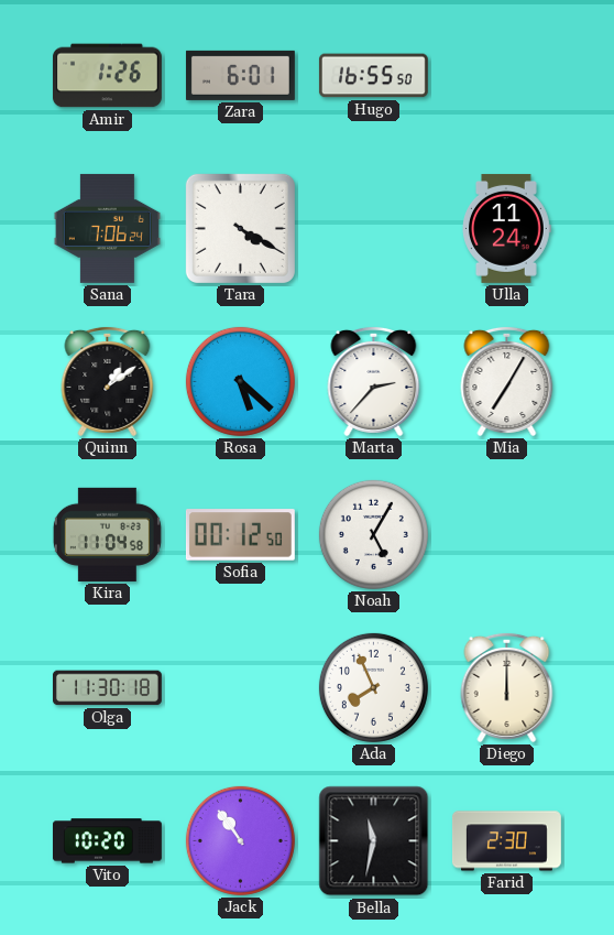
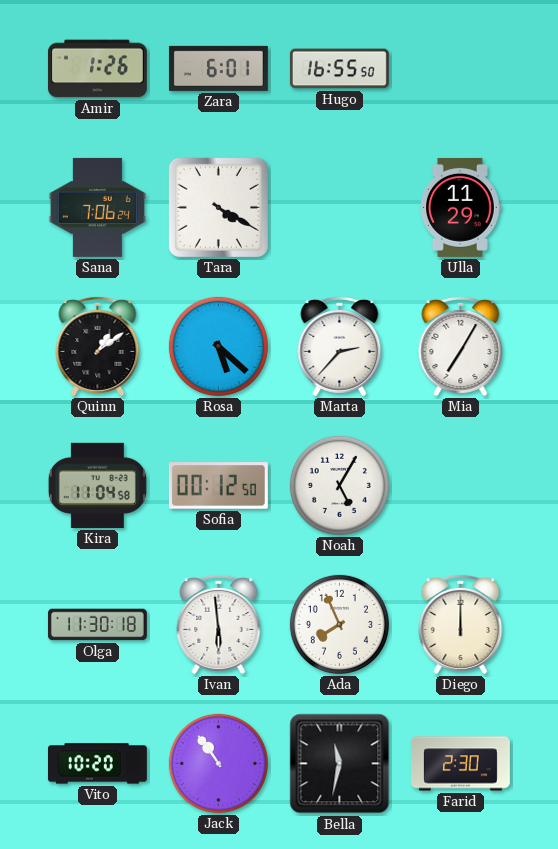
Ulla: 11:24 -> 11:29 (461, 207)
Ivan: none -> 5:59 (219, 624)
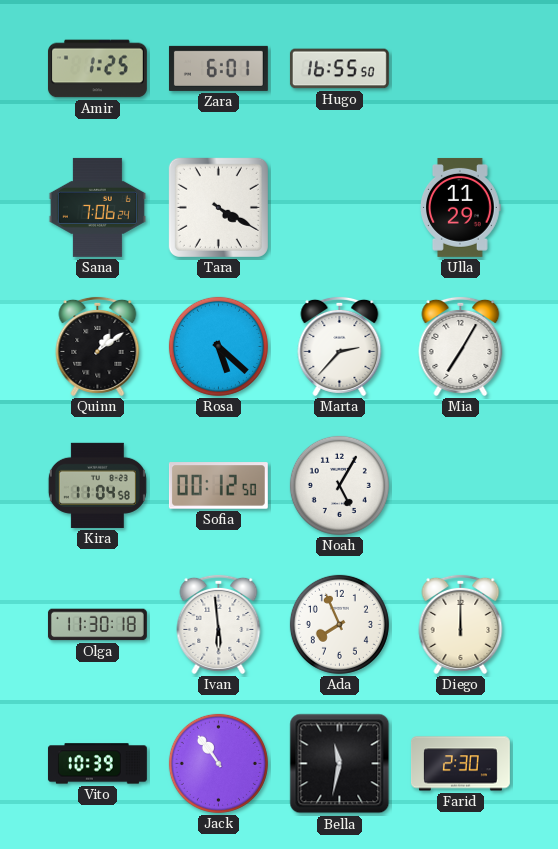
Amir: 1:26 -> 1:25 (97, 69)
Vito: 10:20 -> 10:39 (97, 764)
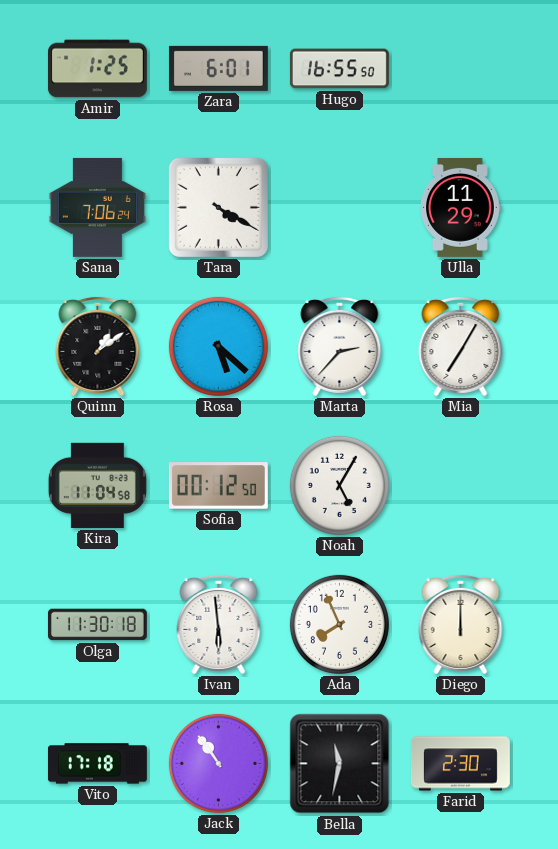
Vito: 10:39 -> 17:18 (97, 764)
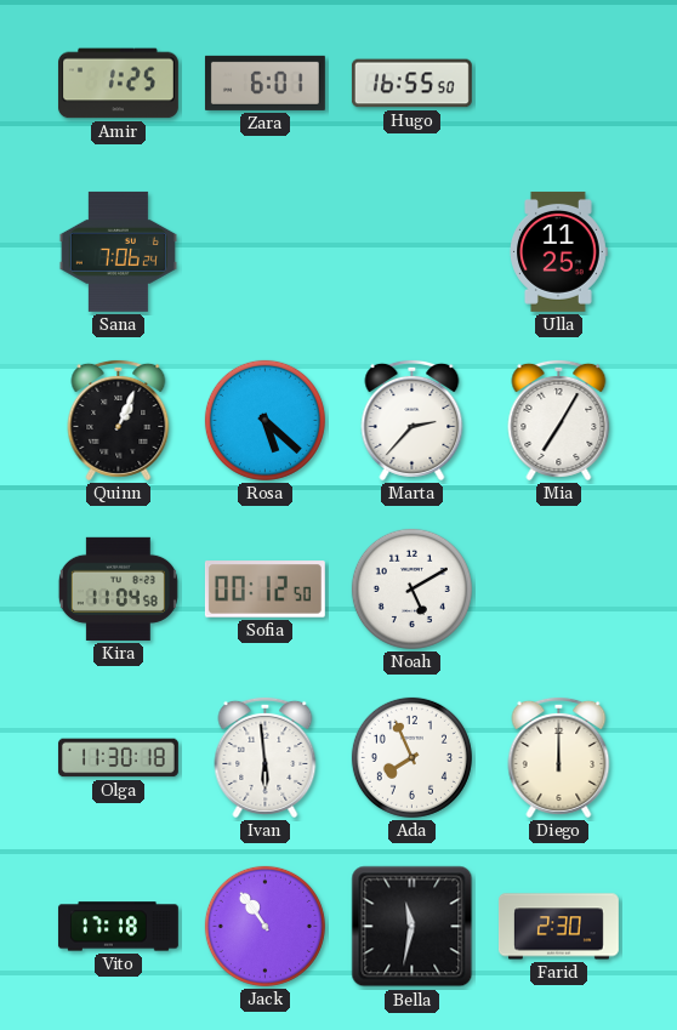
Tara: 4:20 -> none (218, 207)
Ulla: 11:29 -> 11:25 (559, 251)
Quinn: 1:09 -> 1:04 (119, 420)
Noah: 5:05 -> 5:10 (411, 588)
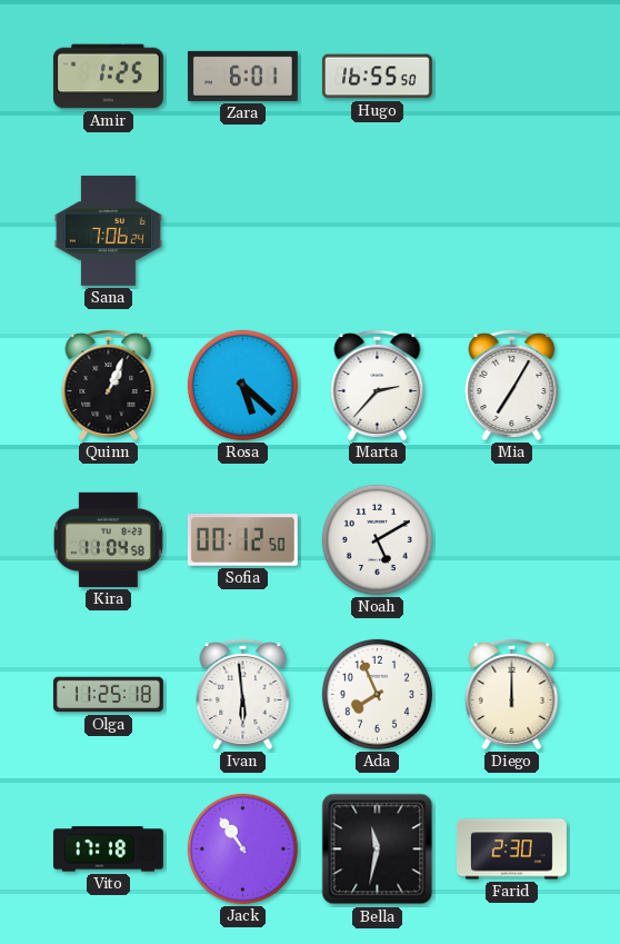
Ulla: 11:25 -> none (559, 251)
Olga: 11:30 -> 11:25 (108, 695)
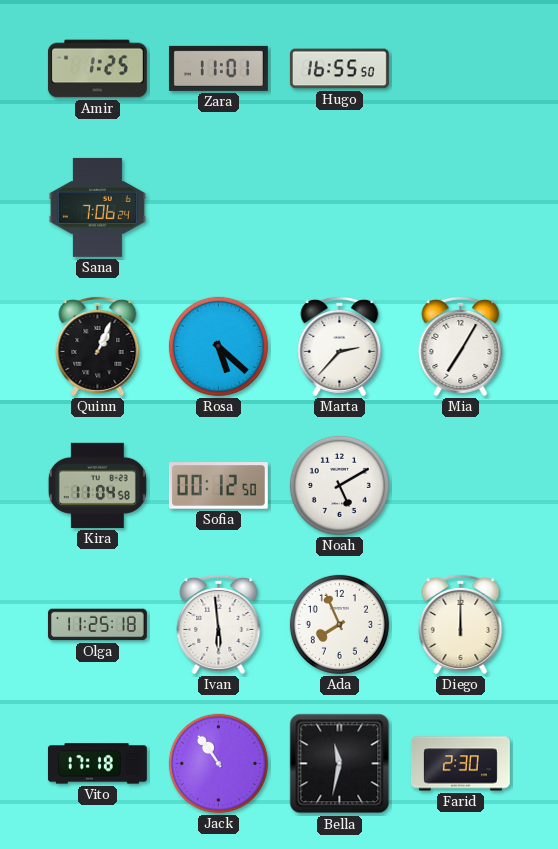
Zara: 6:01 -> 11:01 (218, 68)
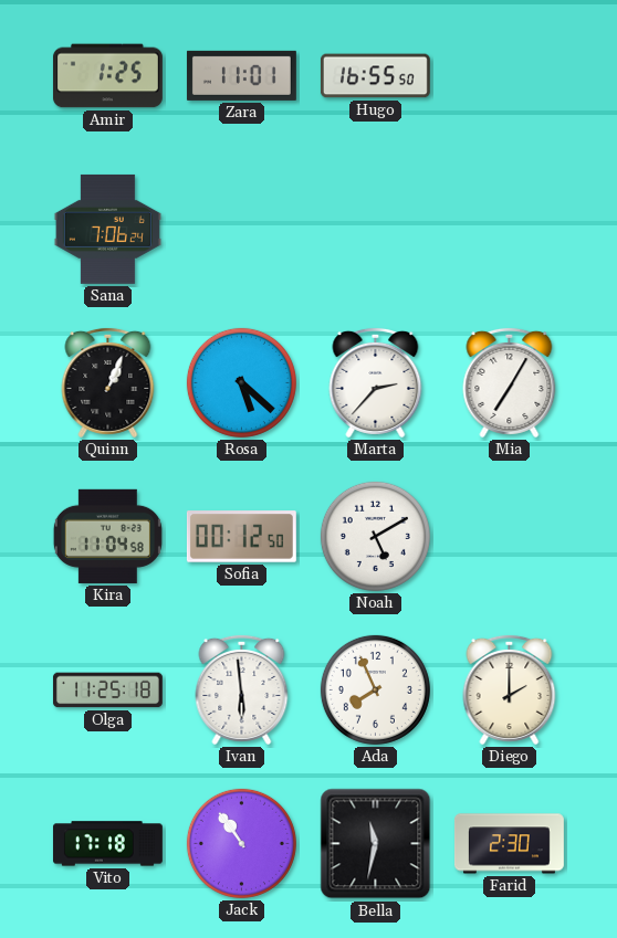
Diego: 12:00 -> 2:00 (510, 689)
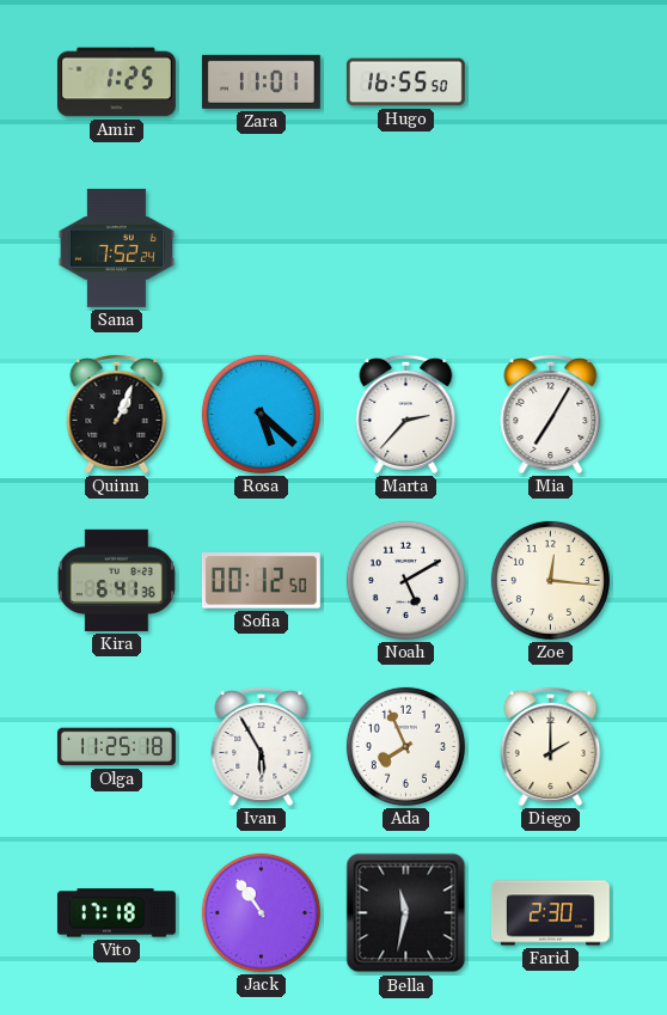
Sana: 7:06 -> 7:52 (116, 247)
Kira: 11:04 -> 6:41 (116, 580)
Zoe: none -> 12:16 (550, 580)
Ivan: 5:59 -> 5:55 (262, 746)
